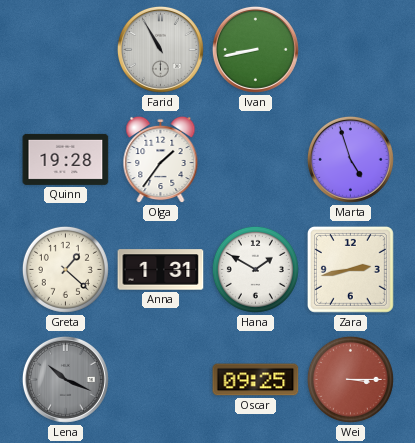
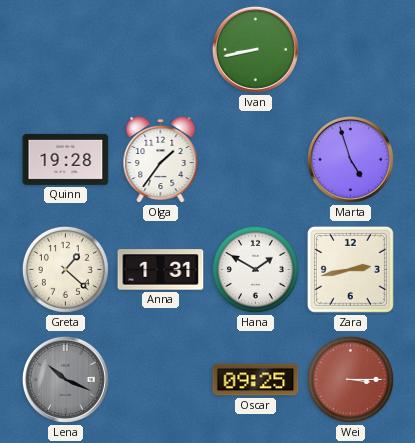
Farid: 10:55 -> none (160, 49)
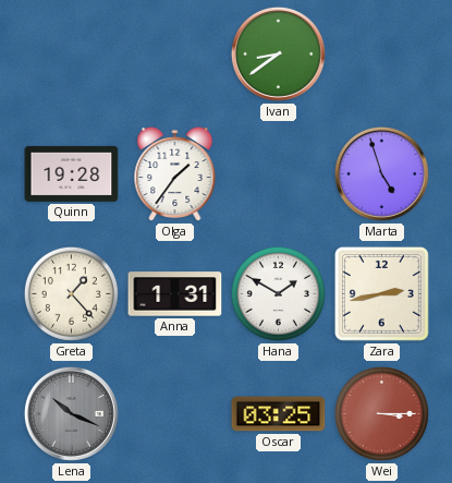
Ivan: 8:43 -> 8:39 (278, 53)
Greta: 1:22 -> 1:23 (71, 293)
Oscar: 09:25 -> 03:25 (279, 414)
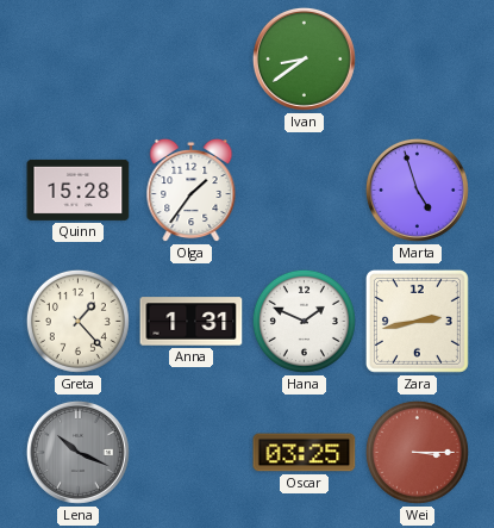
Quinn: 19:28 -> 15:28 (79, 190)
Hana: 1:50 -> 1:49 (304, 321)
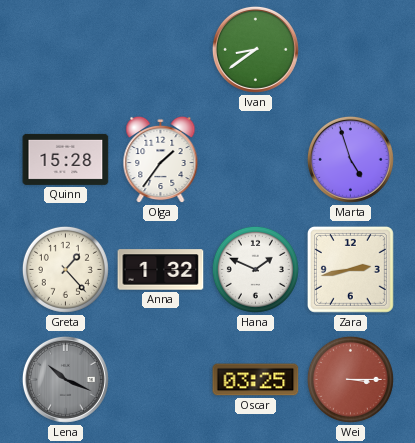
Anna: 1:31 -> 1:32 (161, 270)
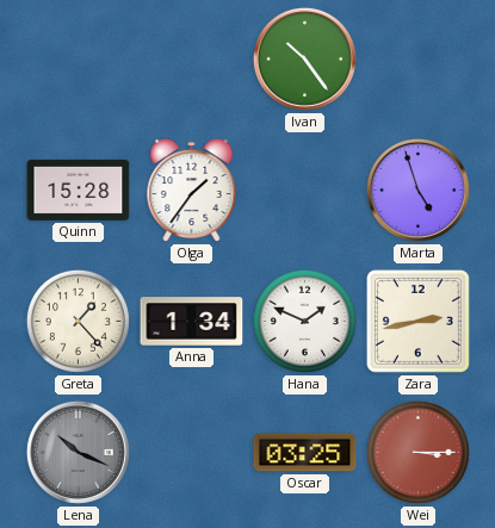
Ivan: 8:39 -> 10:24 (304, 58)
Anna: 1:32 -> 1:34 (192, 322)
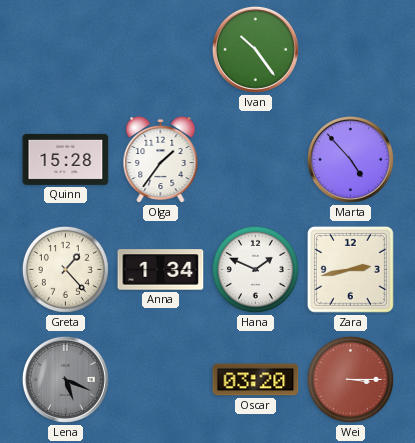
Marta: 4:57 -> 4:53 (350, 159)
Lena: 10:19 -> 5:19 (65, 379)
Oscar: 03:25 -> 03:20 (256, 380)
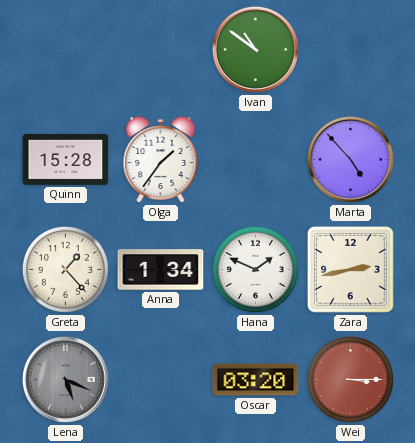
Ivan: 10:24 -> 10:51 (255, 49)
